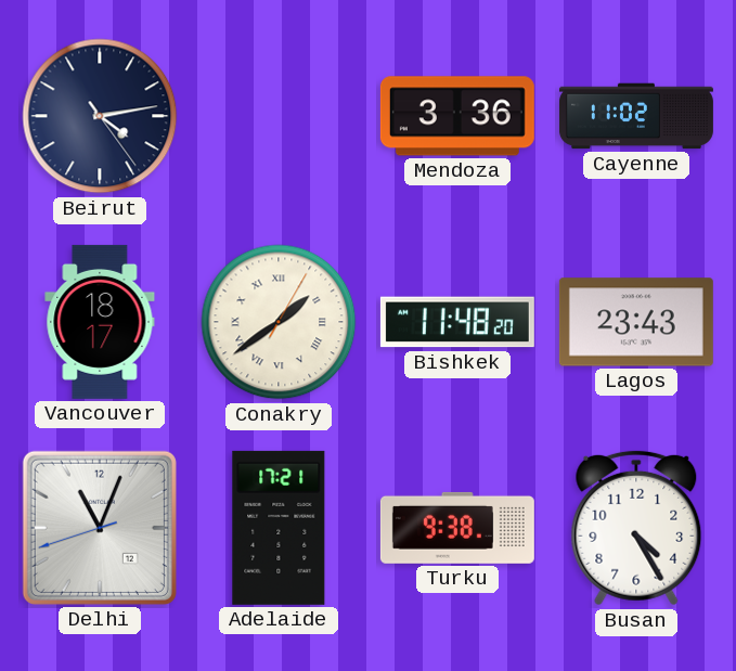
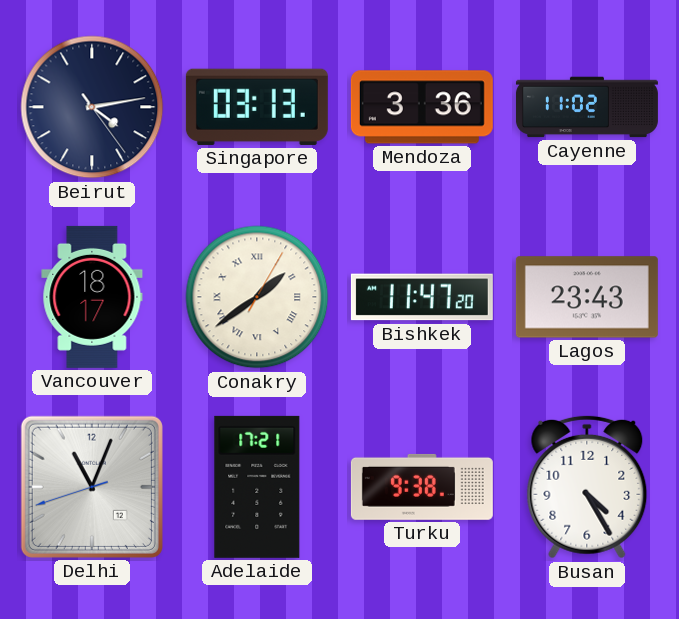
Singapore: none -> 03:13 (257, 107)
Bishkek: 11:48 -> 11:47 (422, 297)
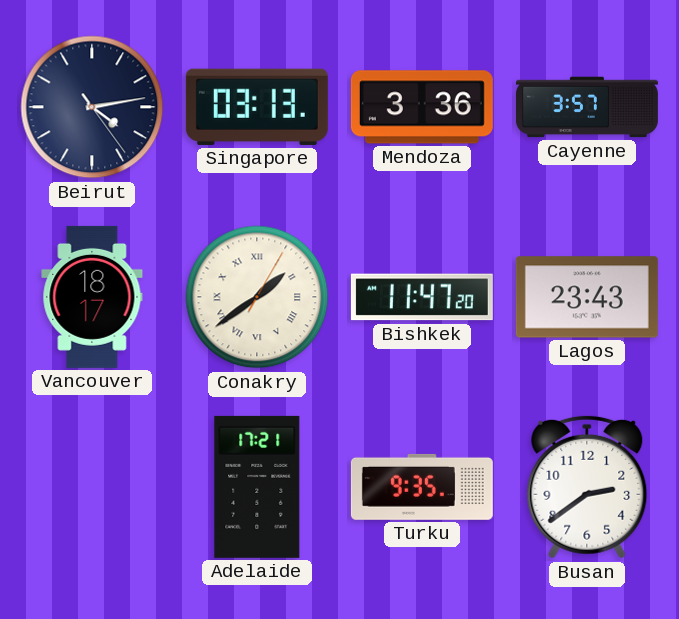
Cayenne: 11:02 -> 3:57 (587, 107)
Delhi: 11:03 -> none (92, 487)
Turku: 9:38 -> 9:35 (422, 487)
Busan: 4:25 -> 2:39 (587, 487)
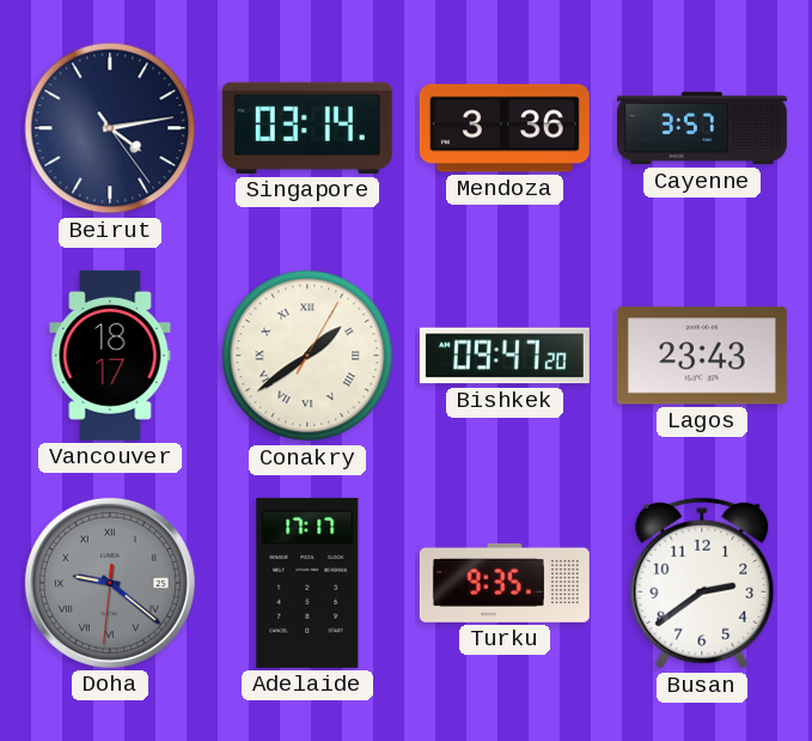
Singapore: 03:13 -> 03:14 (307, 128)
Bishkek: 11:47 -> 09:47 (505, 356)
Doha: none -> 9:21 (110, 583)
Adelaide: 17:21 -> 17:17 (307, 583)
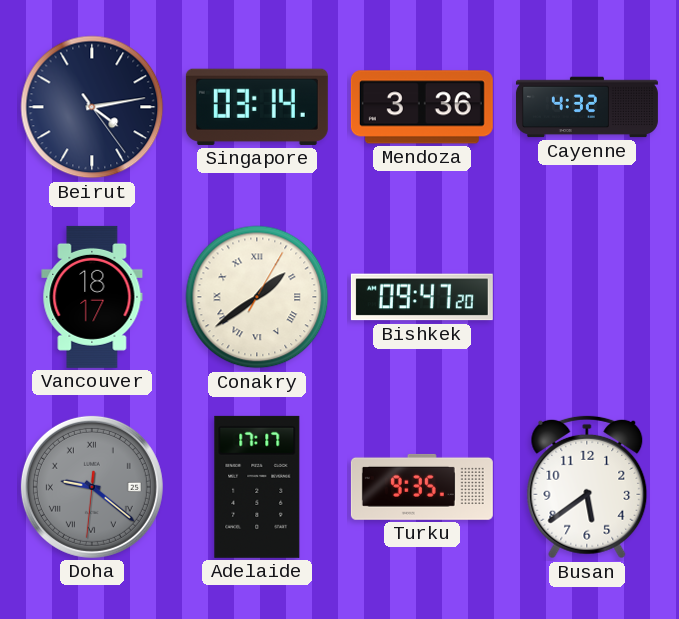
Cayenne: 3:57 -> 4:32 (587, 107)
Lagos: 23:43 -> none (702, 356)
Busan: 2:39 -> 5:39 (587, 487)
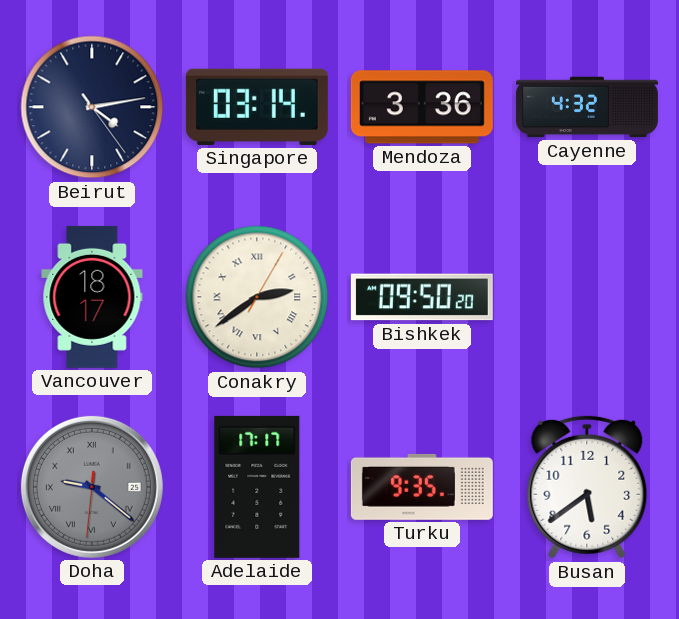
Conakry: 1:39 -> 2:39 (257, 297)
Bishkek: 09:47 -> 09:50 (422, 297)
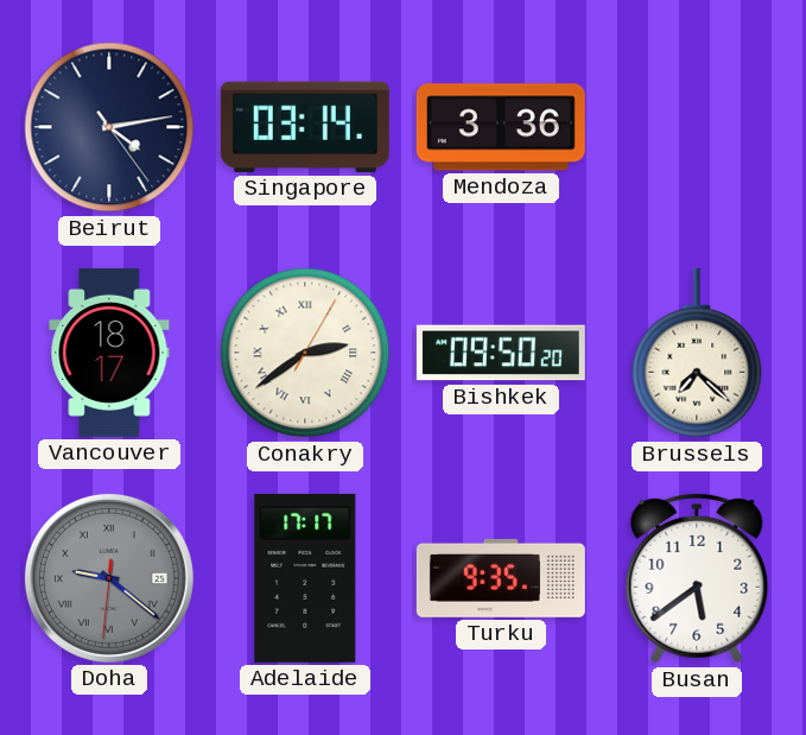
Cayenne: 4:32 -> none (587, 107)
Brussels: none -> 7:22 (697, 353)
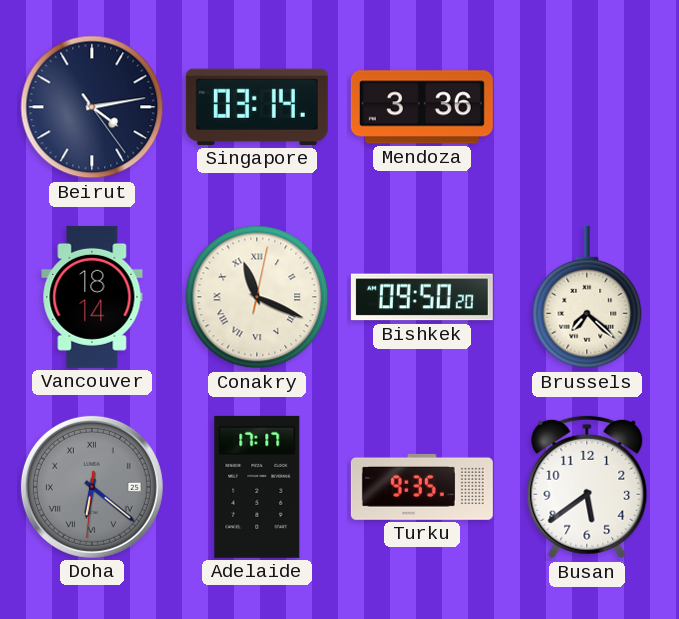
Vancouver: 18:17 -> 18:14 (92, 297)
Conakry: 2:39 -> 11:19 (257, 297)
Doha: 9:21 -> 6:21 (92, 487)
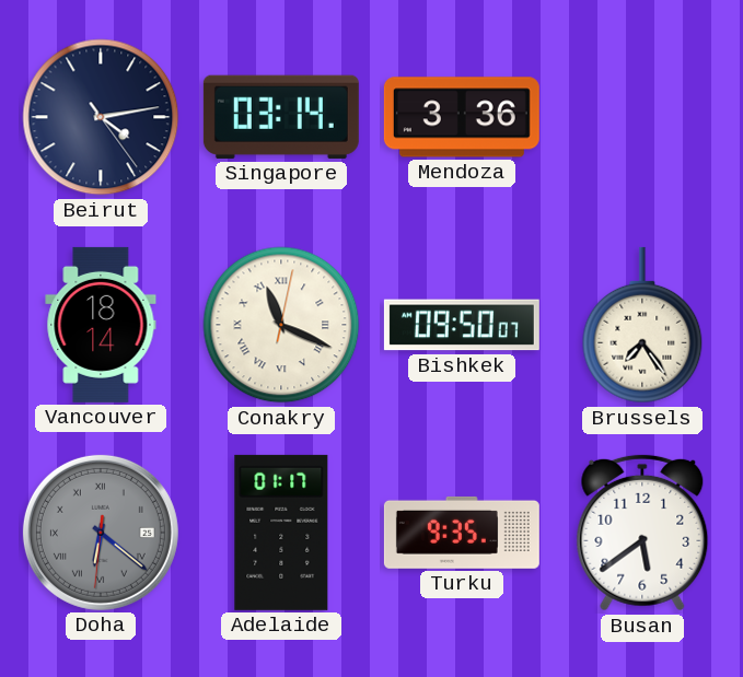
Bishkek: 09:50:20 -> 09:50:07 (462, 325)
Brussels: 7:22 -> 7:24 (642, 325)
Adelaide: 17:17 -> 01:17 (281, 533)
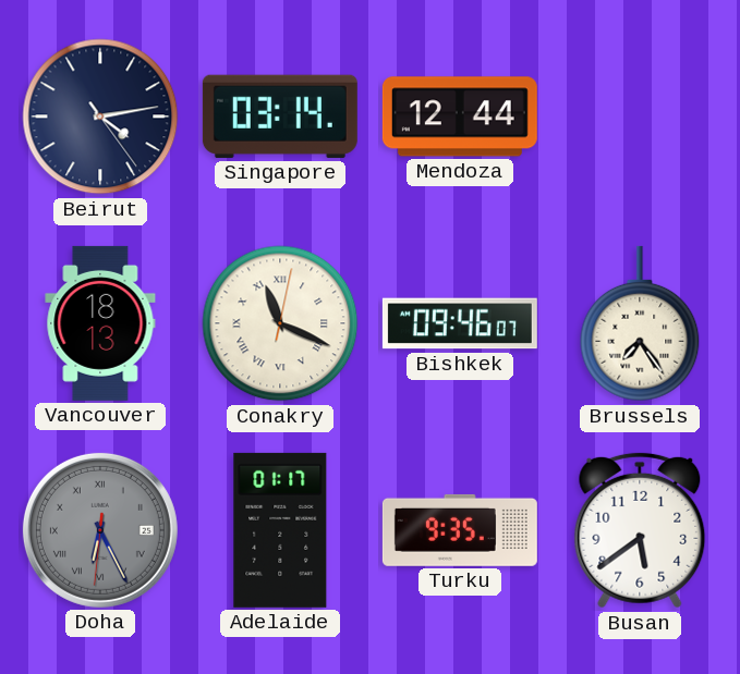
Mendoza: 3:36 -> 12:44 (460, 117)
Vancouver: 18:14 -> 18:13 (100, 323)
Bishkek: 09:50 -> 09:46 (460, 323)
Doha: 6:21 -> 6:25 (100, 530)
